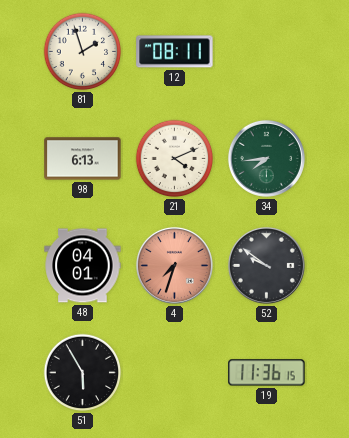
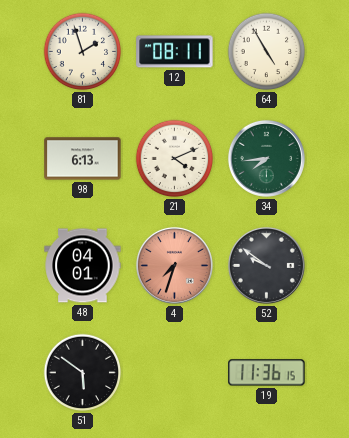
64: none -> 4:55 (267, 52)
51: 5:55 -> 5:51 (83, 373)
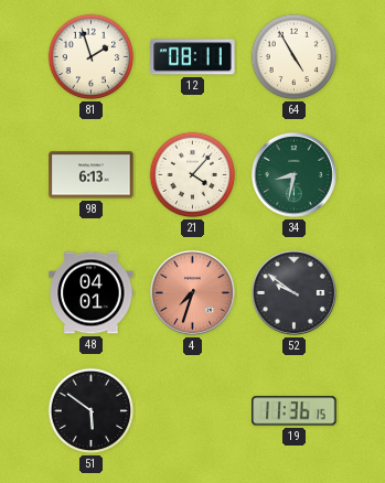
21: 4:11 -> 4:07 (193, 175)
34: 7:44 -> 8:32 (293, 174)
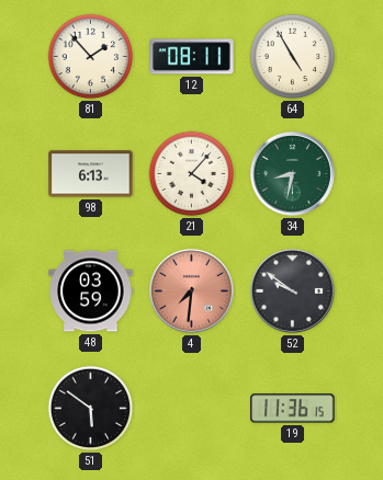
81: 1:57 -> 1:53 (91, 57)
48: 04:01 -> 03:59 (91, 292)
4: 7:33 -> 7:31 (191, 290)
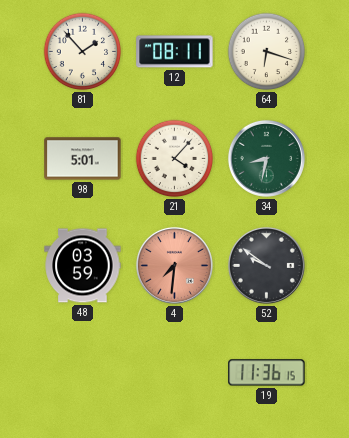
64: 4:55 -> 6:18 (267, 52)
98: 6:13 -> 5:01 (83, 159)
51: 5:51 -> none (91, 409)
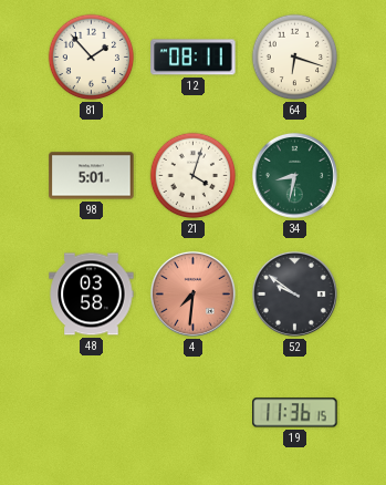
21: 4:07 -> 4:03 (194, 176)
48: 03:59 -> 03:58 (92, 295)
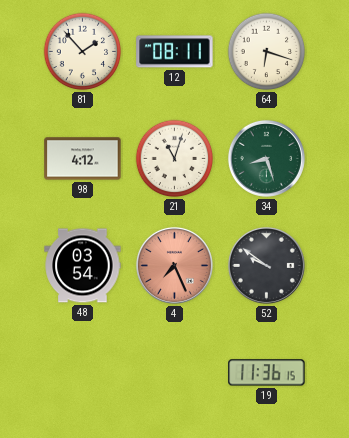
98: 5:01 -> 4:12 (83, 159)
21: 4:03 -> 11:03 (175, 159)
34: 8:32 -> 8:27 (266, 158)
48: 03:58 -> 03:54 (83, 266)
4: 7:31 -> 7:26 (174, 265)
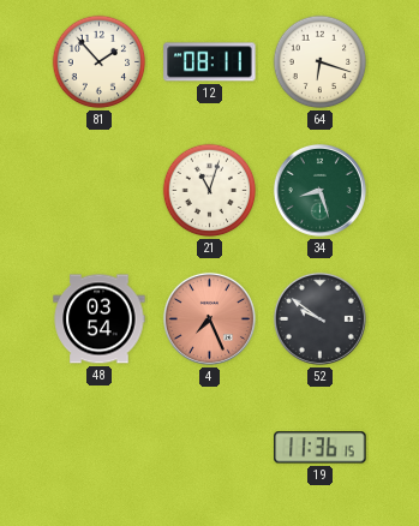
98: 4:12 -> none (83, 159)
